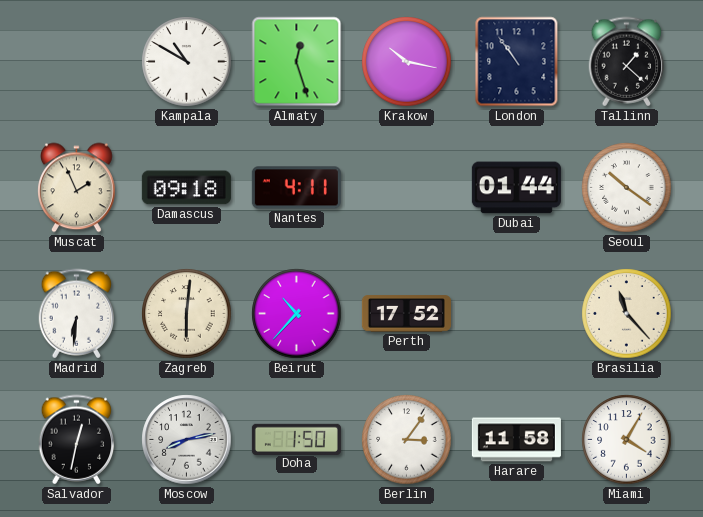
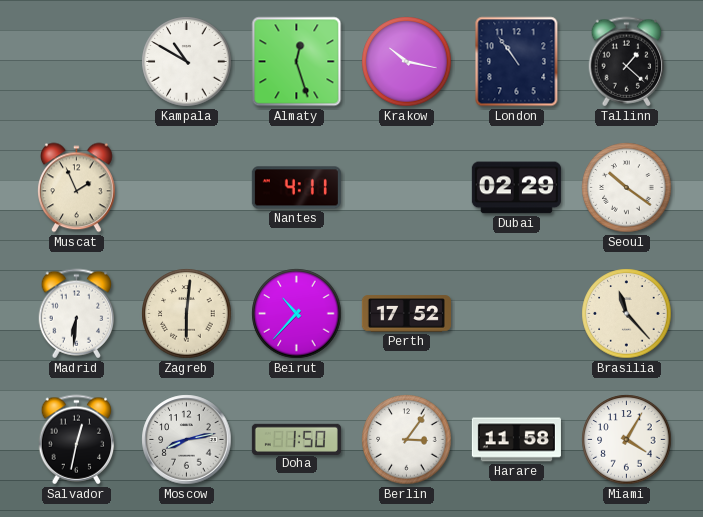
Damascus: 09:18 -> none (186, 188)
Dubai: 01:44 -> 02:29 (516, 188)
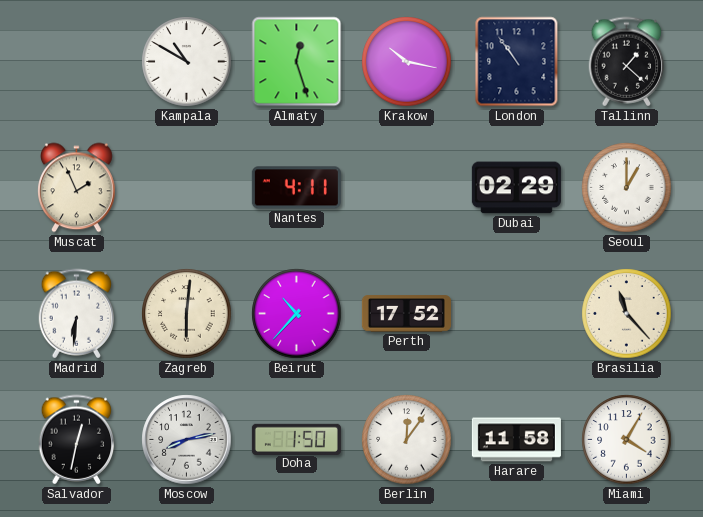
Seoul: 10:21 -> 1:00 (627, 188)
Berlin: 3:06 -> 12:06 (407, 440)
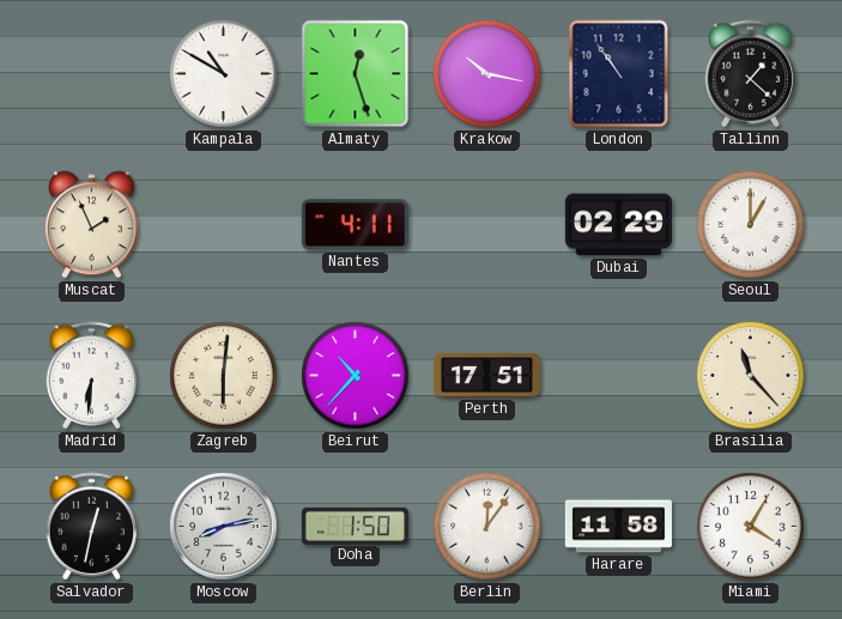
Perth: 17:52 -> 17:51 (486, 376)
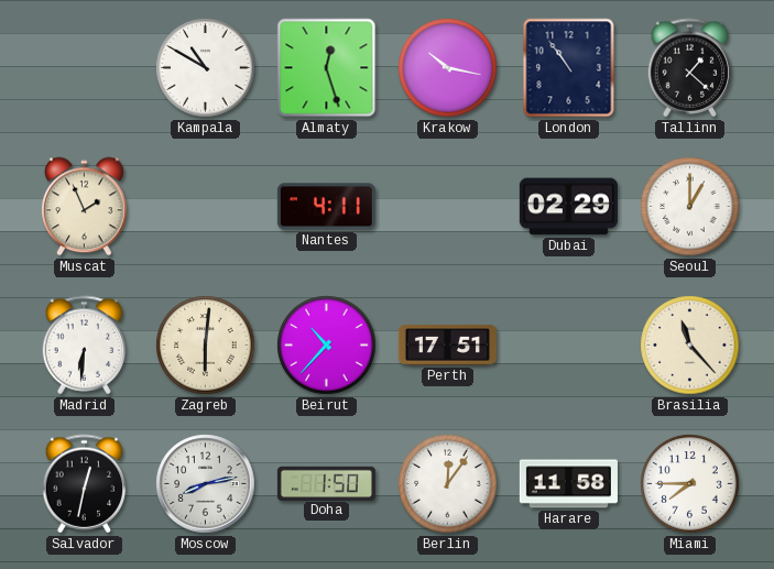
Miami: 4:05 -> 7:45 (690, 484)
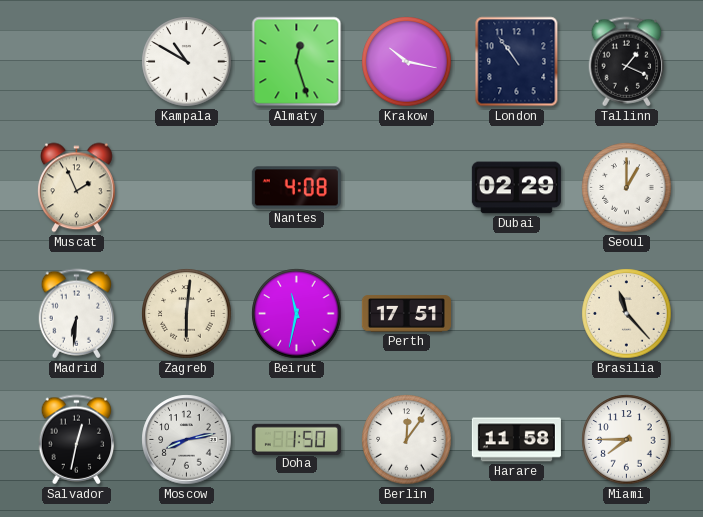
Tallinn: 1:22 -> 1:19 (627, 62)
Nantes: 4:11 -> 4:08 (296, 188)
Beirut: 10:37 -> 11:32 (297, 314)
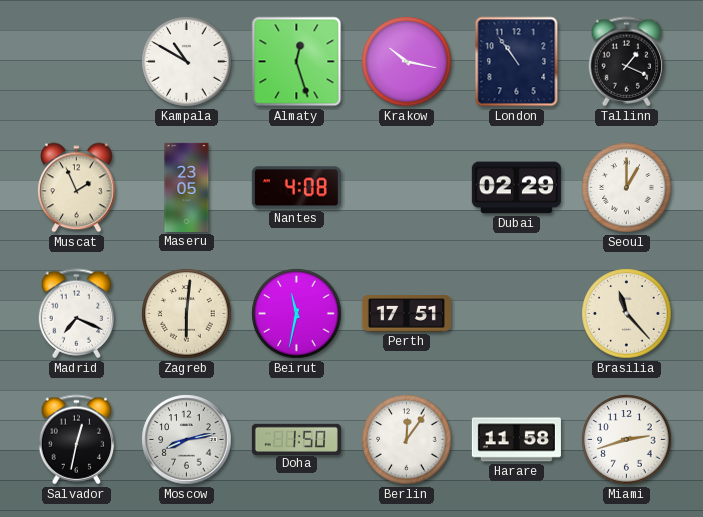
Maseru: none -> 23:05 (187, 187)
Madrid: 6:31 -> 7:19 (77, 314)
Miami: 7:45 -> 2:42 (627, 440)
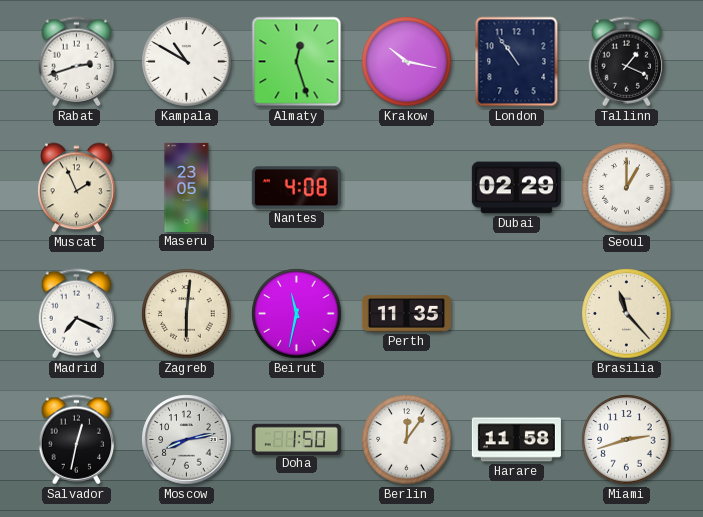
Rabat: none -> 2:42 (77, 62)
Perth: 17:51 -> 11:35 (406, 314)
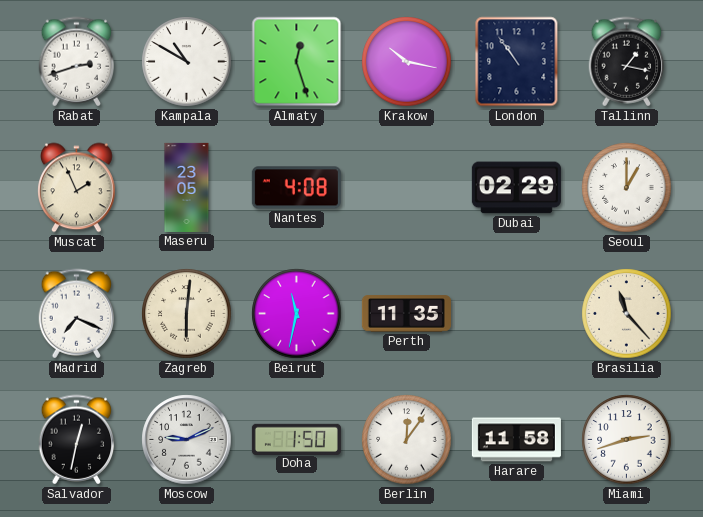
Tallinn: 1:19 -> 1:17 (627, 62)
Moscow: 8:13 -> 9:11 (187, 440)
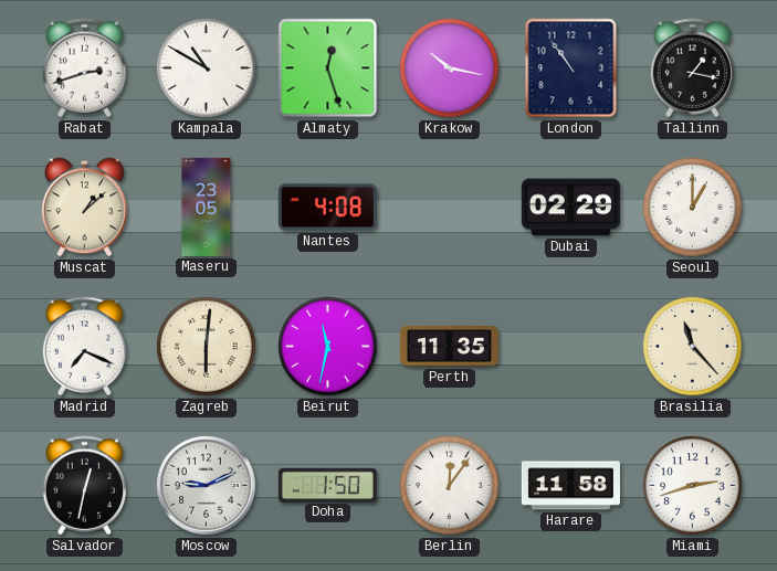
Muscat: 1:56 -> 1:08 (85, 208)
